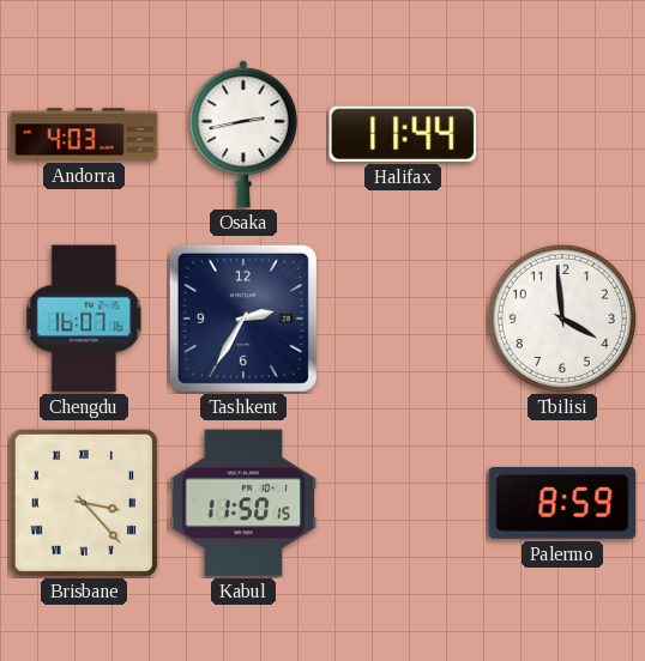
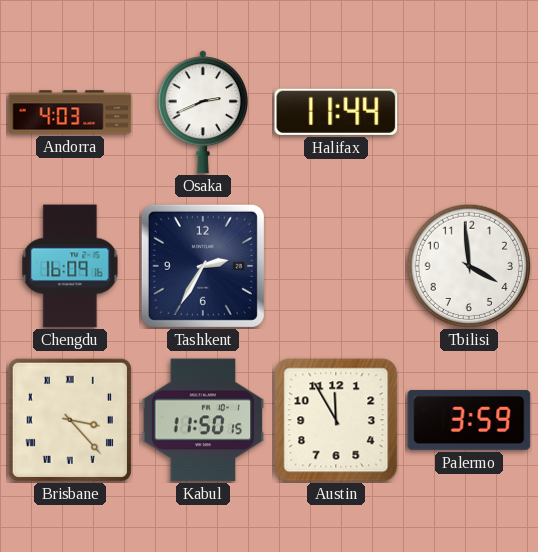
Osaka: 2:43 -> 2:41 (203, 112)
Chengdu: 16:07 -> 16:09 (70, 266)
Austin: none -> 11:55 (336, 420)
Palermo: 8:59 -> 3:59 (469, 420)
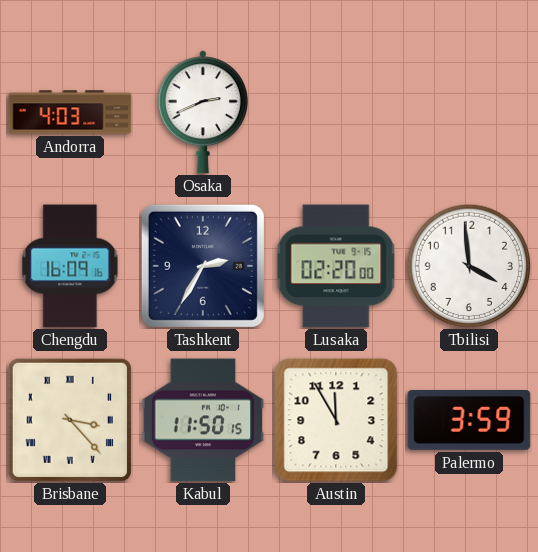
Halifax: 11:44 -> none (336, 112)
Lusaka: none -> 02:20 (336, 266)
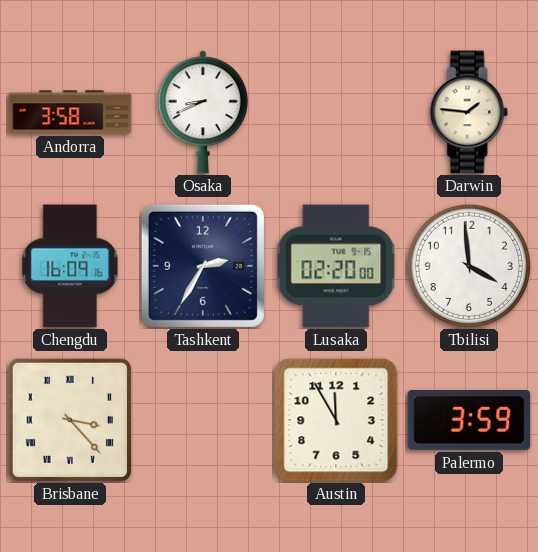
Andorra: 4:03 -> 3:58 (70, 112)
Osaka: 2:41 -> 8:41 (203, 112)
Darwin: none -> 1:46 (469, 112)
Kabul: 11:50 -> none (203, 420)
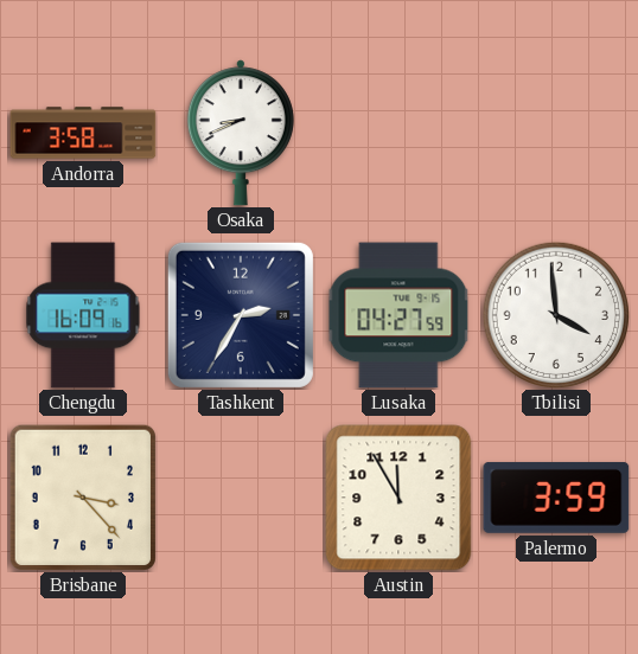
Darwin: 1:46 -> none (469, 112)
Lusaka: 02:20 -> 04:27 (398, 315)
Brisbane numerals: Roman -> Arabic (83, 498)
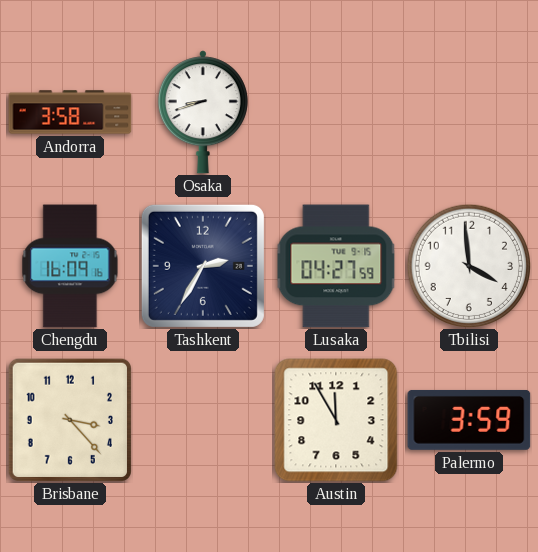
Osaka: 8:41 -> 8:42 (203, 112)
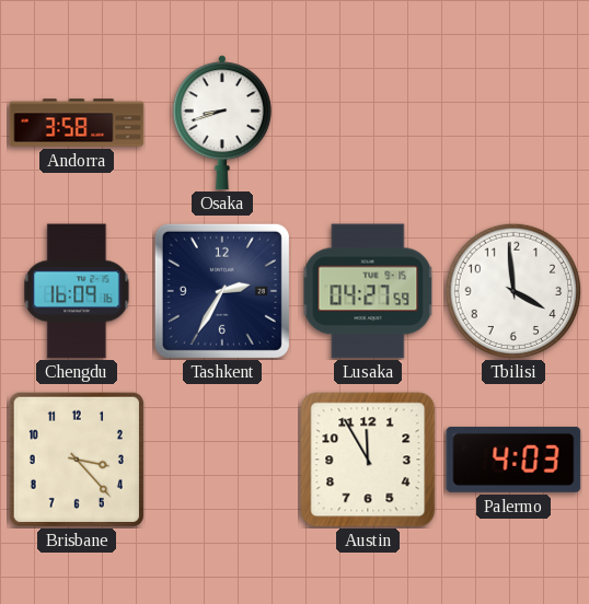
Palermo: 3:59 -> 4:03 (513, 460)
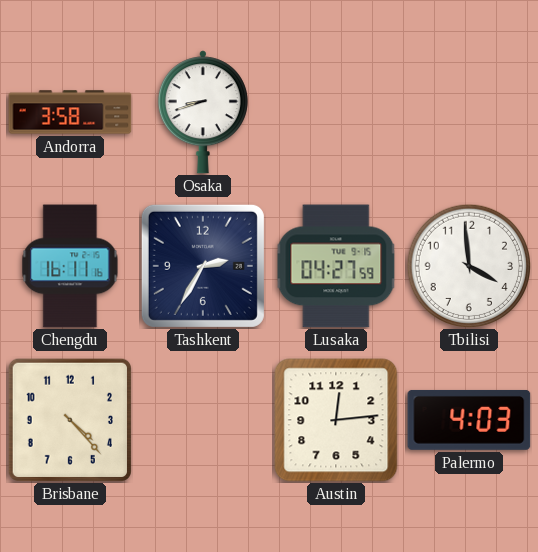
Chengdu: 16:09 -> 16:11 (70, 266)
Brisbane: 3:23 -> 4:23 (70, 420)
Austin: 11:55 -> 12:14 (336, 420)
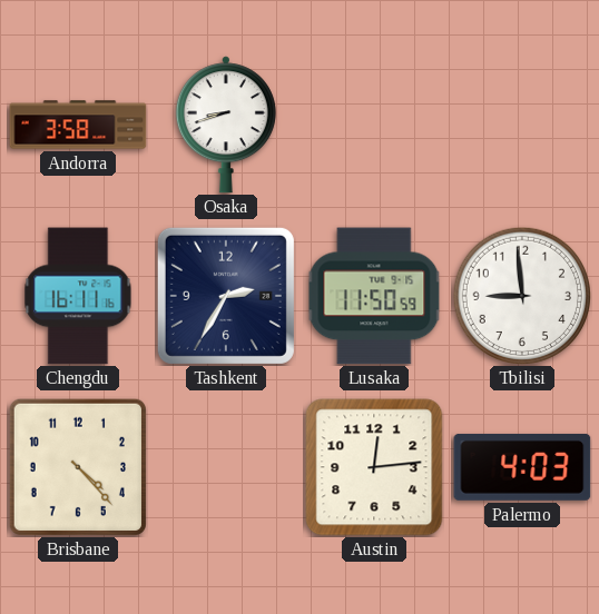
Lusaka: 04:27 -> 11:50 (374, 296)
Tbilisi: 3:59 -> 8:59 (521, 295)
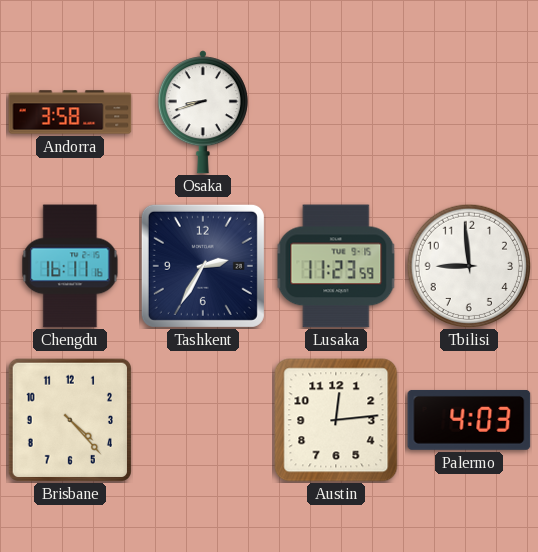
Lusaka: 11:50 -> 11:23 (336, 266)
